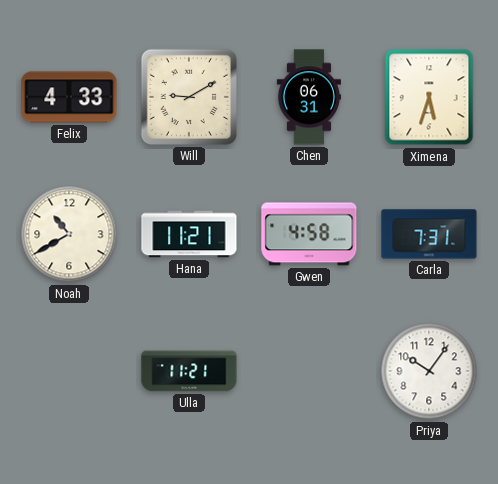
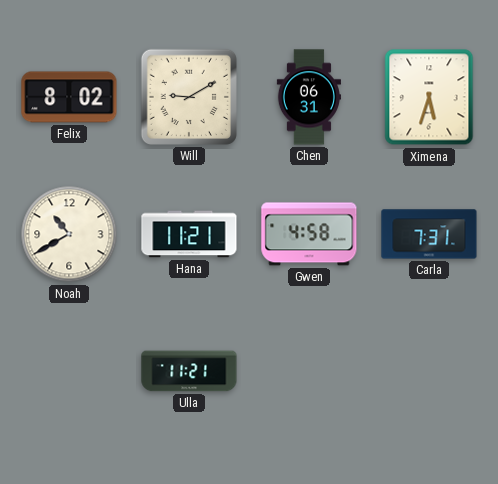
Felix: 4:33 -> 8:02 (69, 97)
Priya: 10:06 -> none (429, 371)
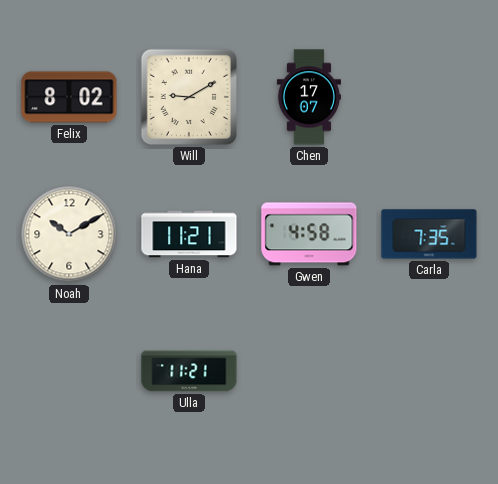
Chen: 06:31 -> 17:07 (309, 97)
Ximena: 5:33 -> none (429, 97)
Noah: 10:40 -> 10:10 (69, 234)
Carla: 7:31 -> 7:35 (429, 234)
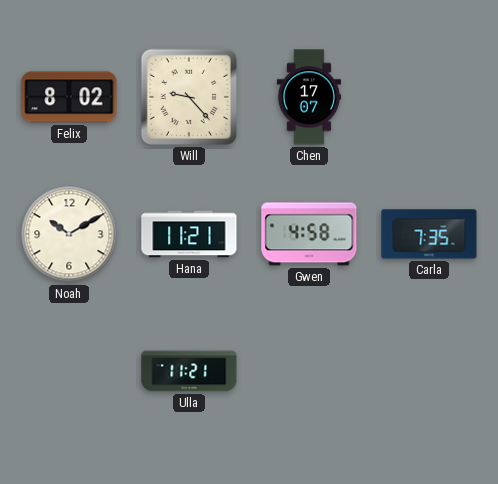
Will: 9:10 -> 9:23 (189, 97)
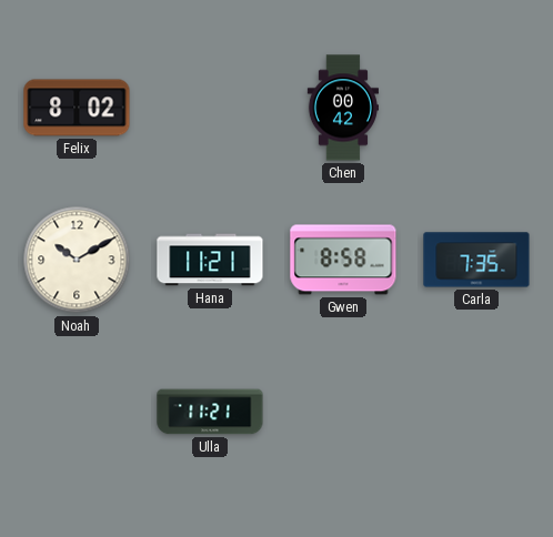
Will: 9:23 -> none (189, 97)
Chen: 17:07 -> 00:42 (343, 108)
Gwen: 4:58 -> 8:58 (343, 260)
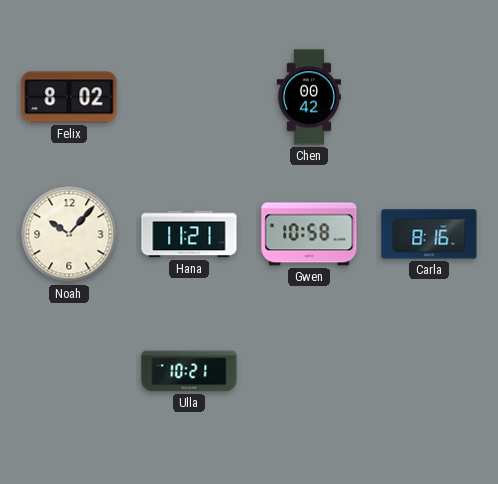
Noah: 10:10 -> 10:07 (69, 234)
Gwen: 8:58 -> 10:58 (309, 234)
Carla: 7:35 -> 8:16 (429, 234)
Ulla: 11:21 -> 10:21 (189, 371)
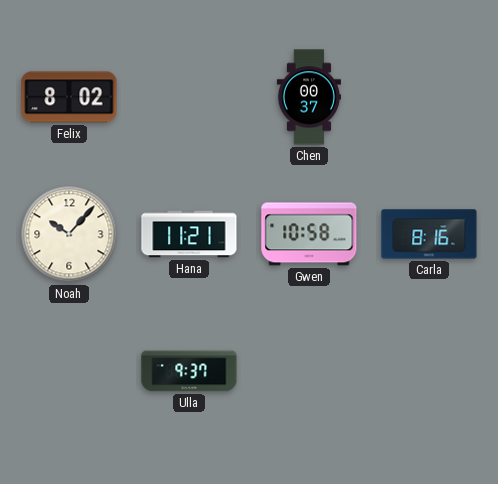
Chen: 00:42 -> 00:37 (309, 97)
Ulla: 10:21 -> 9:37 (189, 371)
